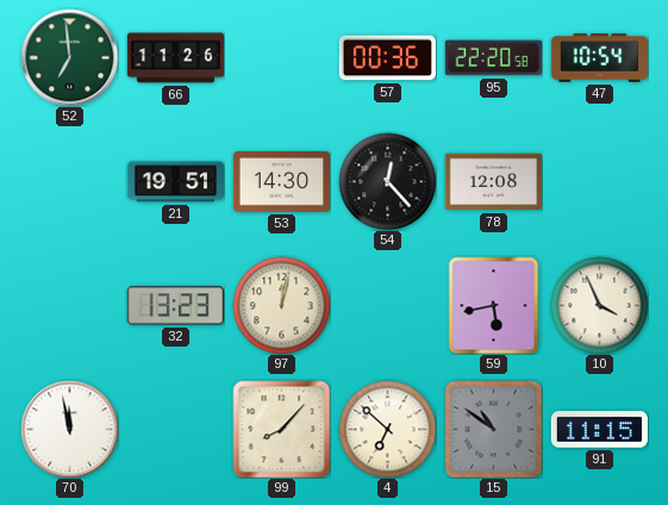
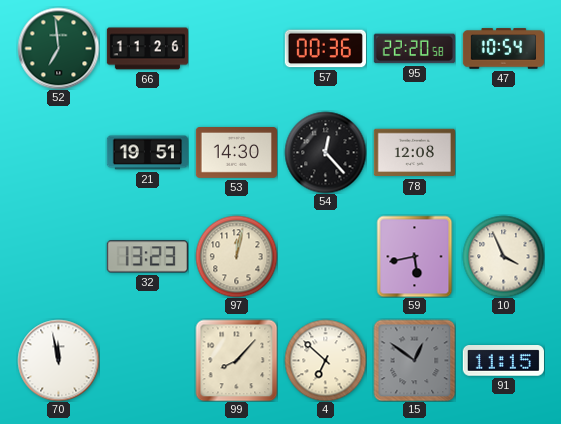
15: 10:51 -> 12:51 (414, 360)
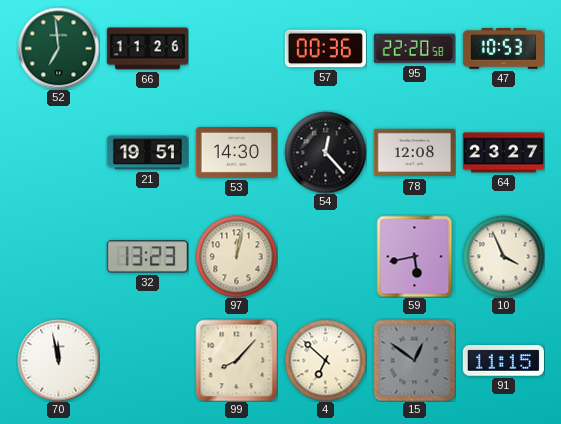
47: 10:54 -> 10:53 (503, 49)
64: none -> 23:27 (503, 153)
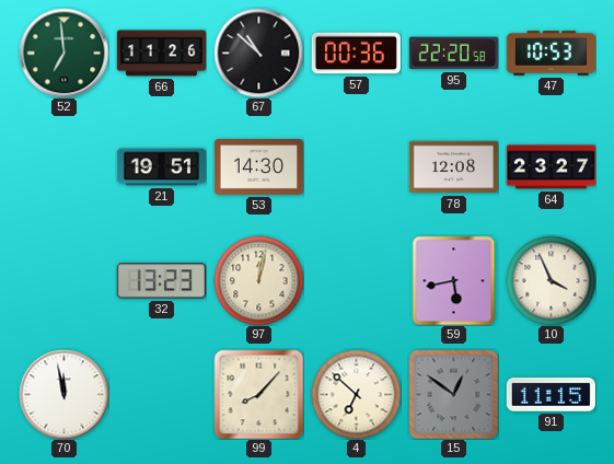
67: none -> 10:52 (258, 53)
54: 12:23 -> none (325, 152)
